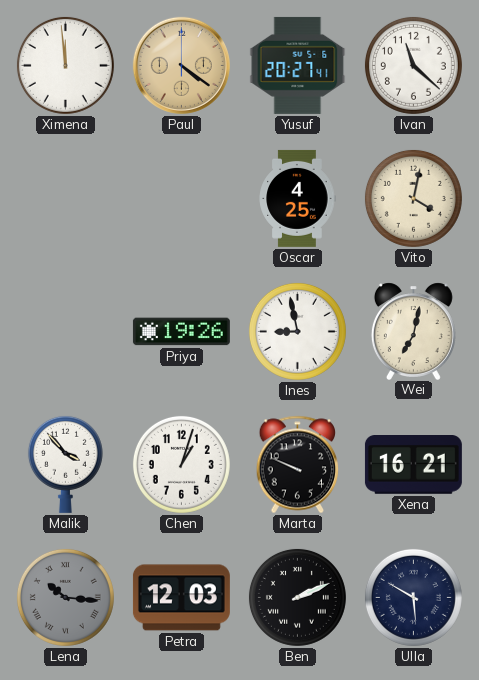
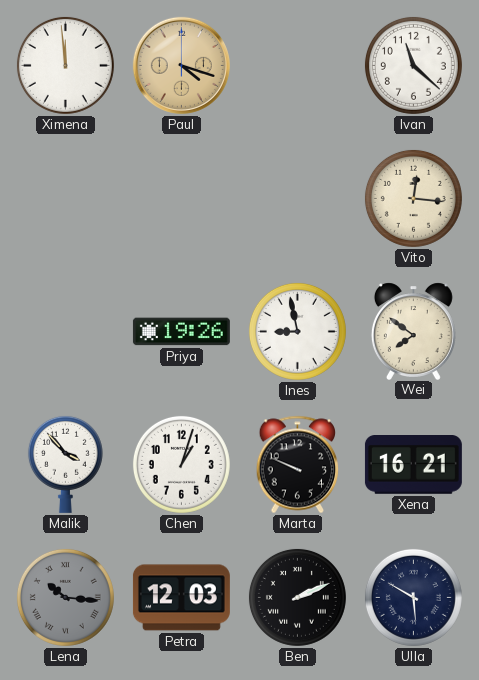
Paul: 4:21 -> 4:18 (181, 65)
Yusuf: 20:27 -> none (298, 65)
Oscar: 4:25 -> none (297, 198)
Vito: 4:02 -> 12:16 (413, 198)
Wei: 7:02 -> 7:51 (413, 331)
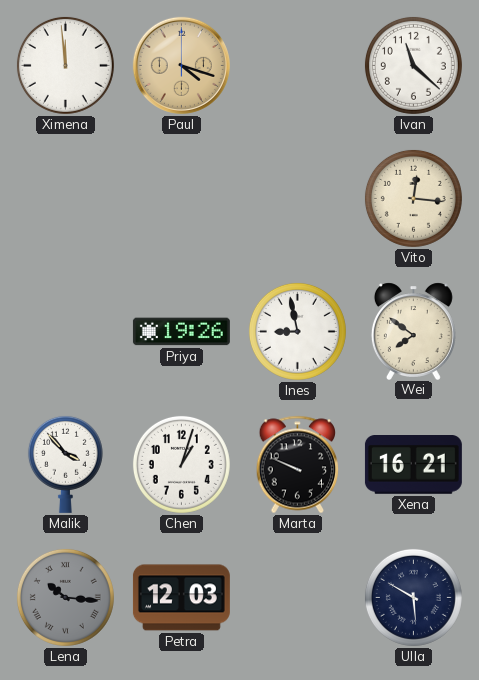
Ben: 2:11 -> none (297, 597)
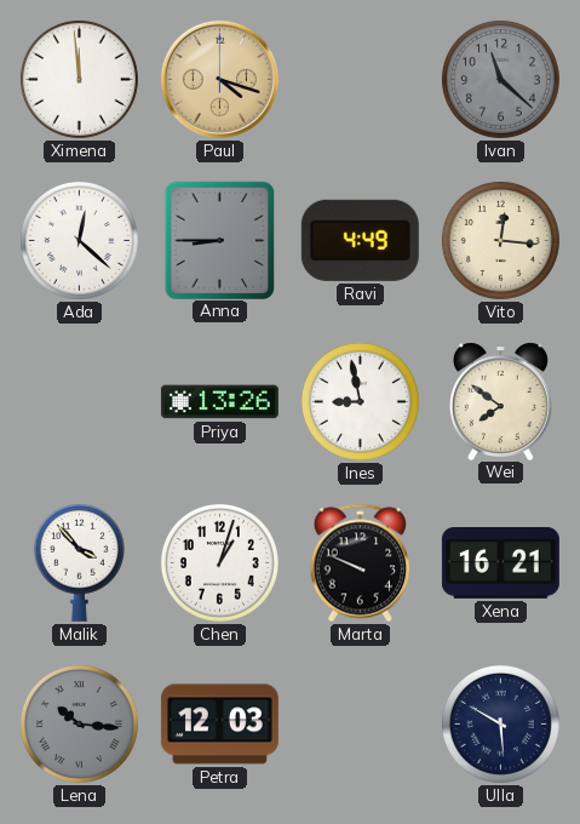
Ivan dial: white -> grey (500, 79)
Ada: none -> 12:22 (79, 240)
Anna: none -> 8:45 (219, 240)
Ravi: none -> 4:49 (360, 240)
Priya: 19:26 -> 13:26 (219, 402)
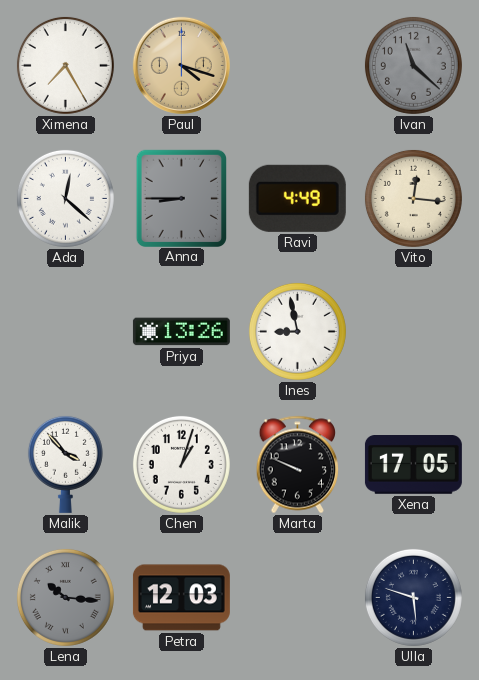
Ximena: 11:59 -> 7:25 (65, 65)
Wei: 7:51 -> none (500, 401)
Xena: 16:21 -> 17:05 (413, 465)
Ulla: 5:50 -> 5:48 (413, 597)
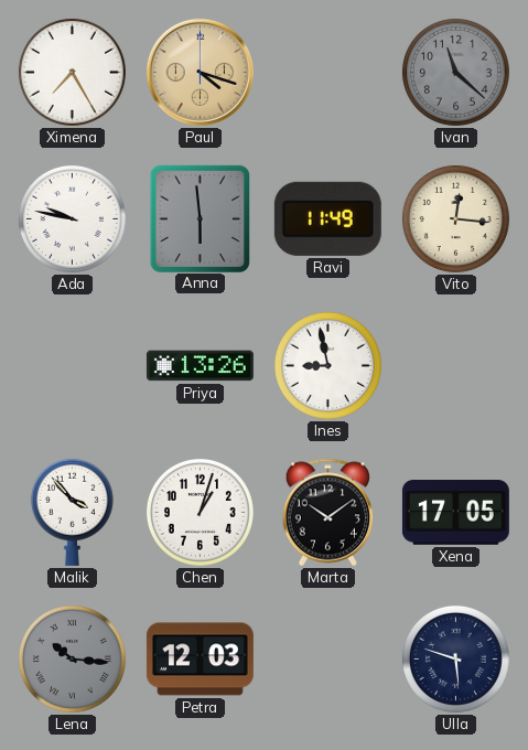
Ada: 12:22 -> 9:47 (72, 218)
Anna: 8:45 -> 5:59 (200, 218)
Ravi: 4:49 -> 11:49 (327, 218)
Marta: 9:49 -> 10:09 (328, 513)
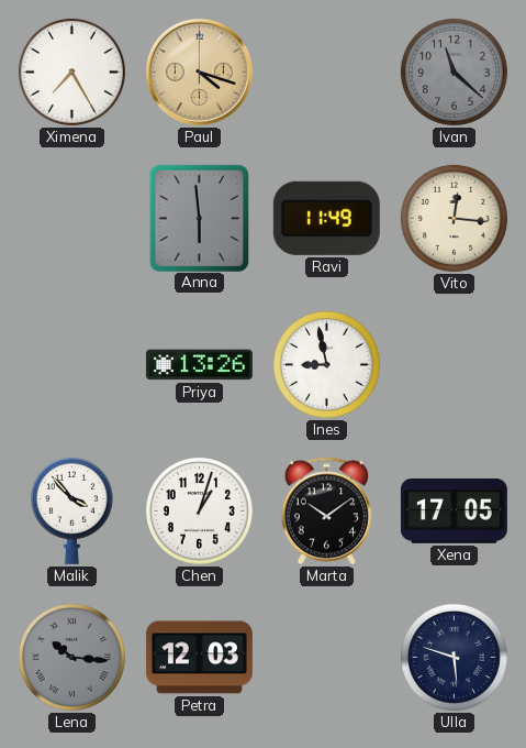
Ada: 9:47 -> none (72, 218)
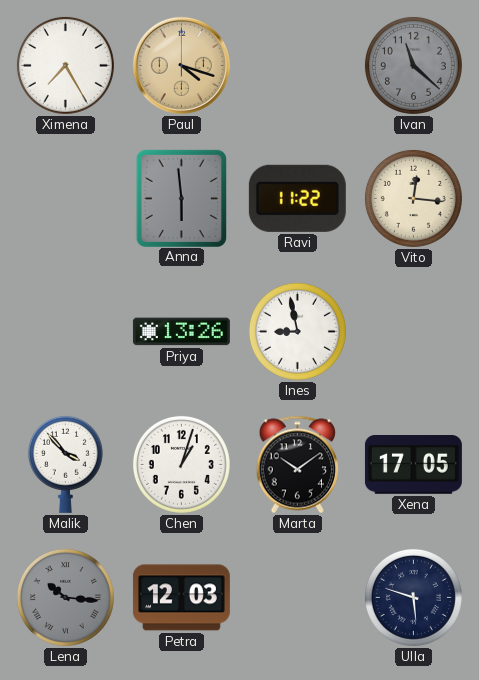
Ravi: 11:49 -> 11:22 (297, 198)
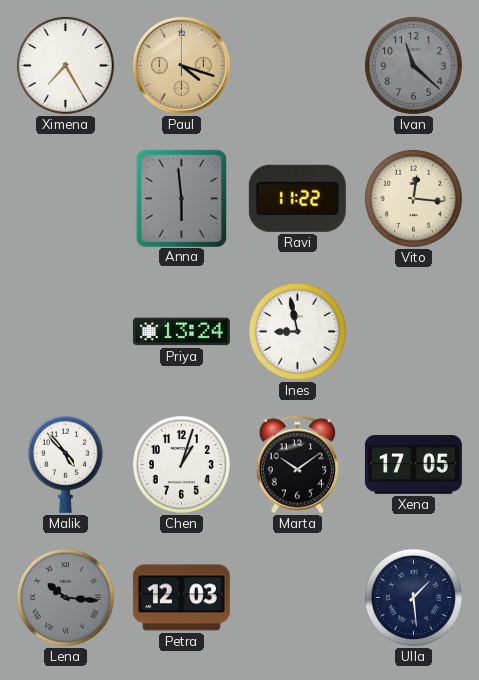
Priya: 13:26 -> 13:24 (181, 332)
Malik: 3:53 -> 4:53 (65, 464)
Ulla: 5:48 -> 1:29 (413, 597)
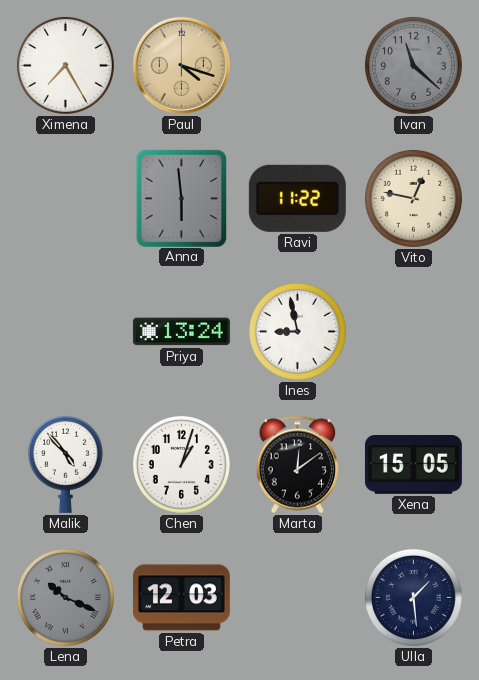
Vito: 12:16 -> 12:47 (413, 198)
Marta: 10:09 -> 12:09 (298, 465)
Xena: 17:05 -> 15:05 (413, 465)
Lena: 10:16 -> 10:19 (65, 597)
